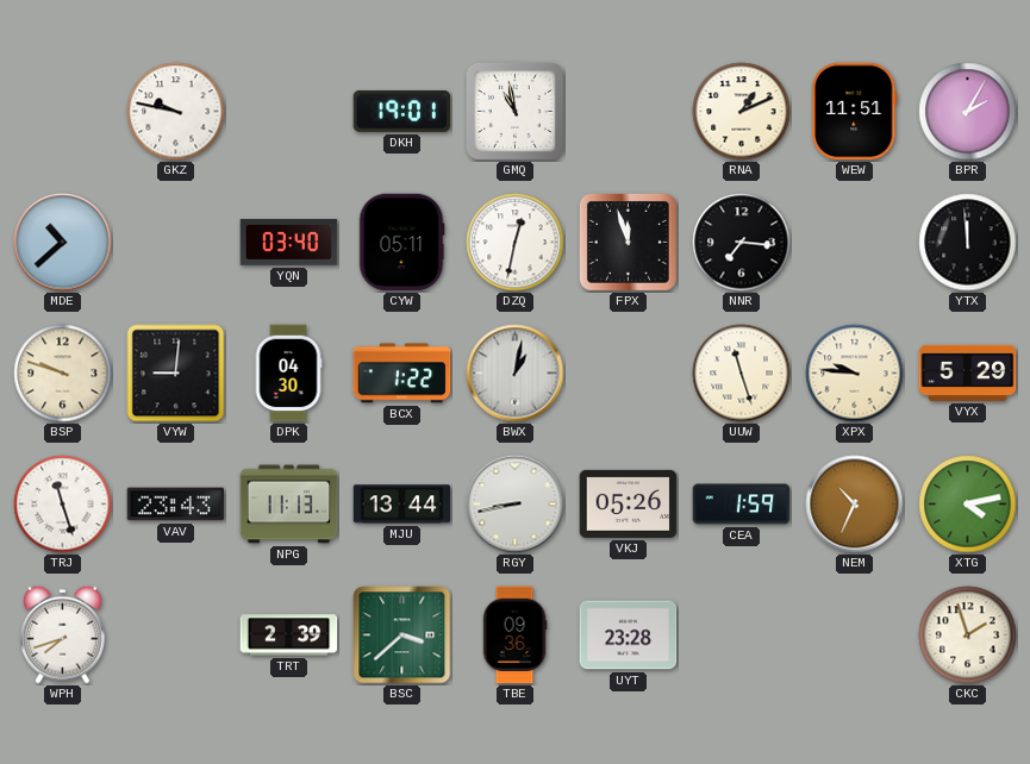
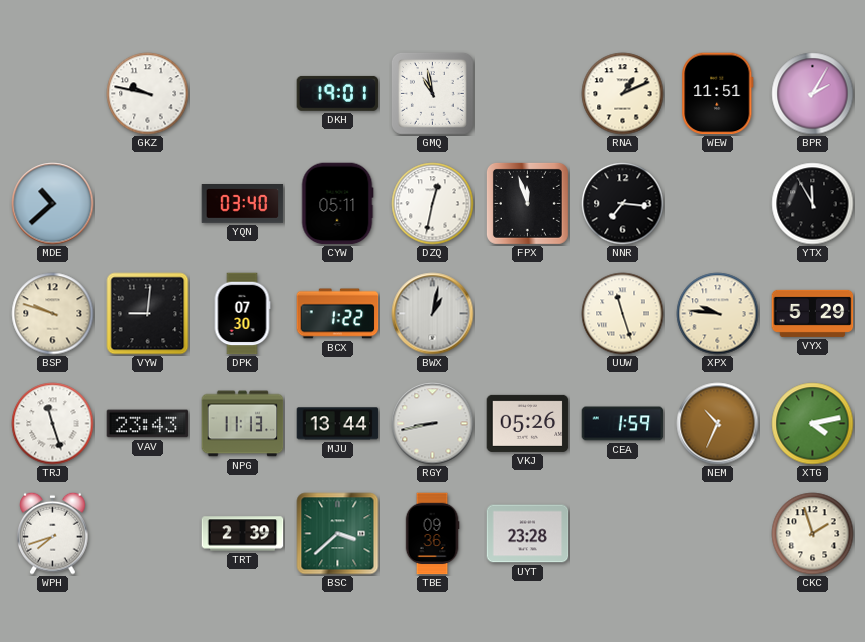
YTX: 11:59 -> 11:55 (813, 204)
DPK: 04:30 -> 07:30 (242, 314)
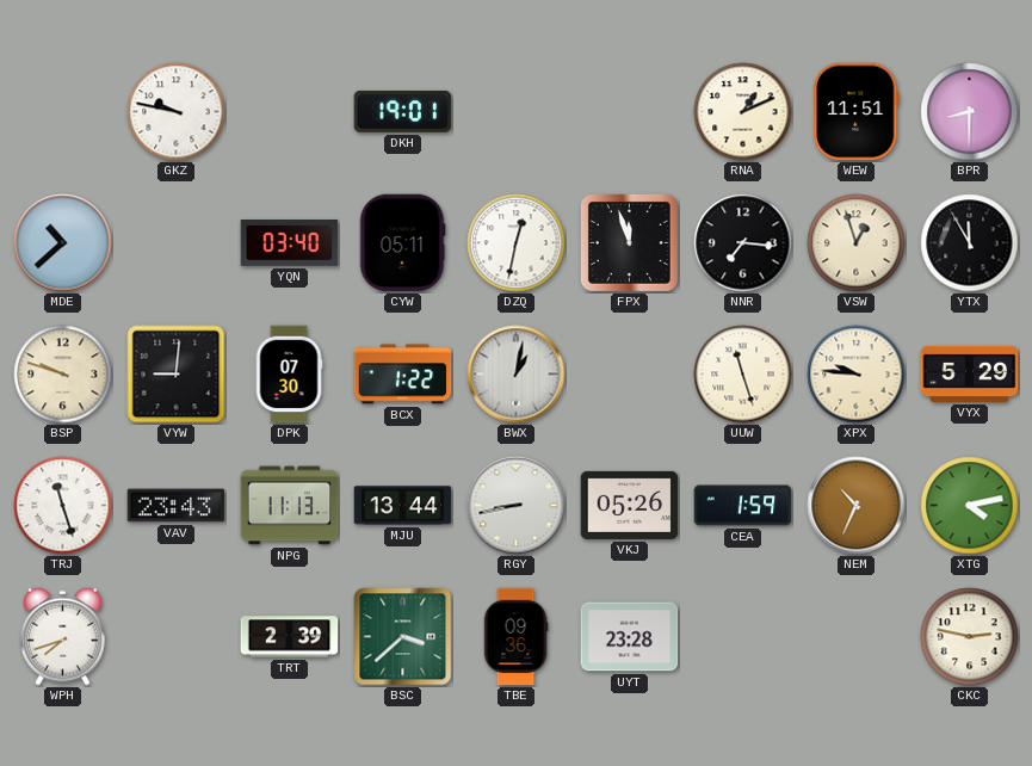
GMQ: 10:58 -> none (432, 93)
BPR: 2:05 -> 8:30 (970, 112)
VSW: none -> 12:57 (857, 243)
CKC: 1:57 -> 2:47 (970, 637)
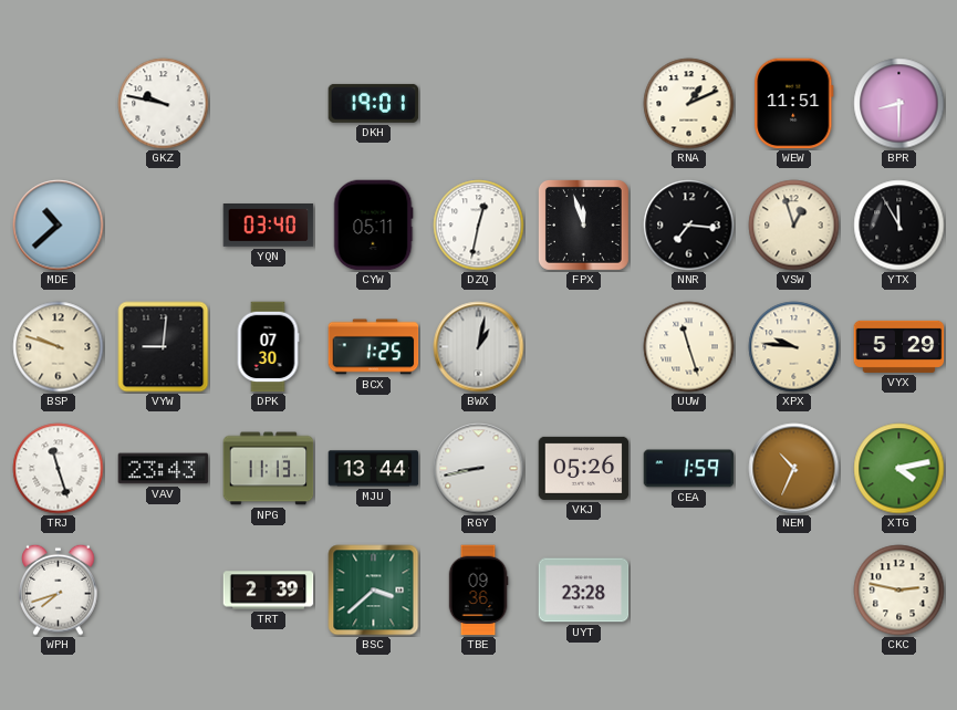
BCX: 1:22 -> 1:25 (374, 347)
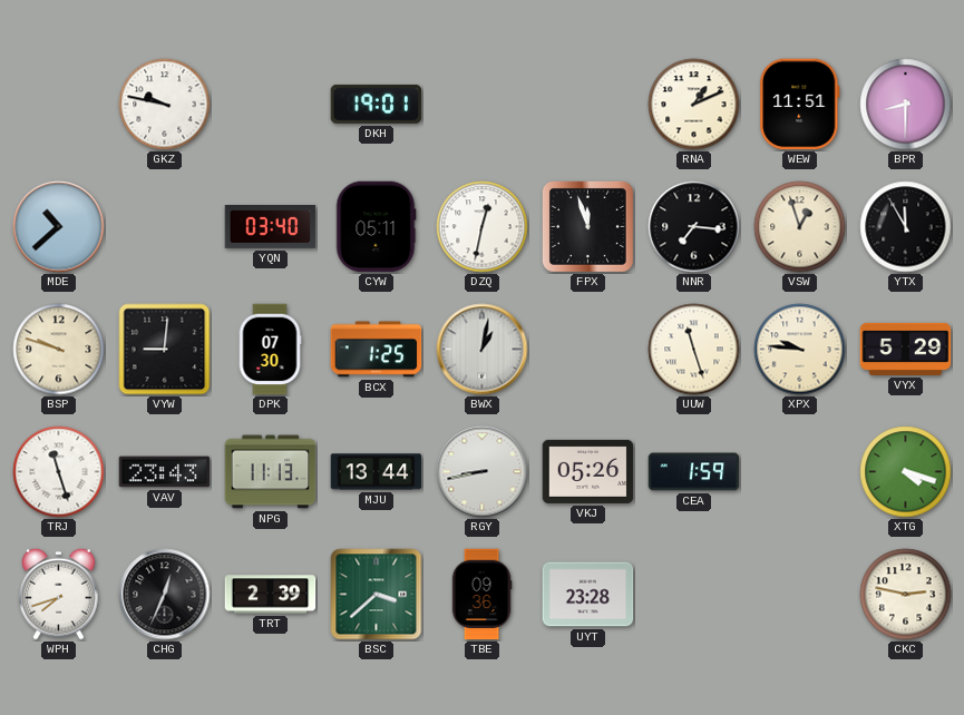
NEM: 10:34 -> none (794, 469)
XTG: 4:13 -> 4:18 (906, 472)
CHG: none -> 12:34 (165, 595)
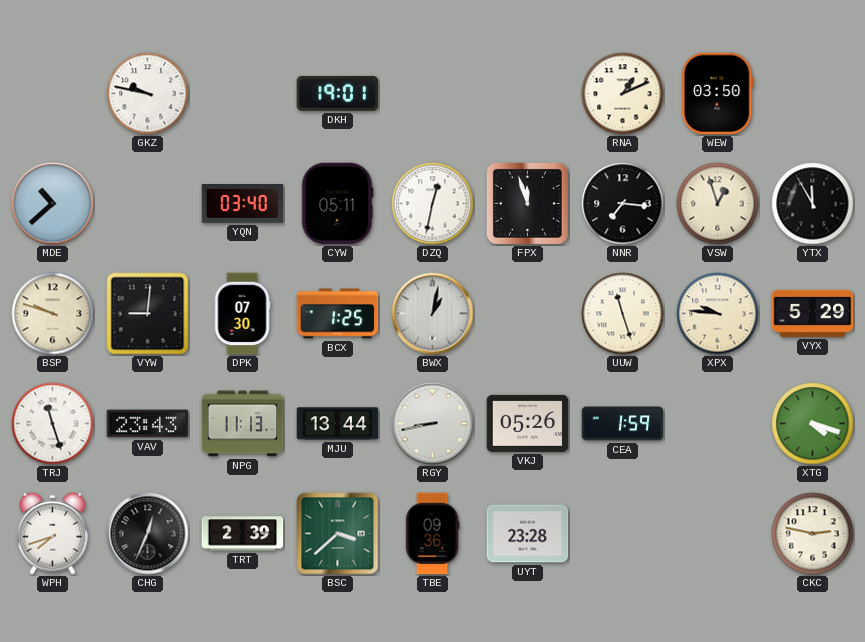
WEW: 11:51 -> 03:50 (718, 94)
BPR: 8:30 -> none (906, 105)
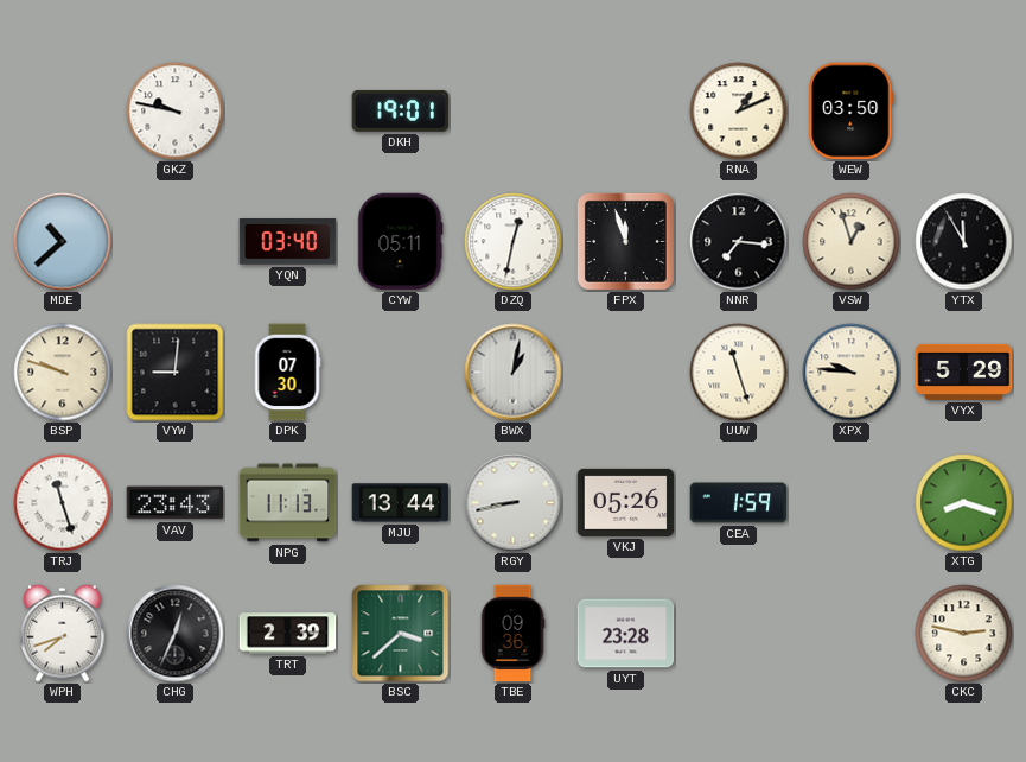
BCX: 1:25 -> none (338, 314)
XTG: 4:18 -> 8:18 (964, 503)
